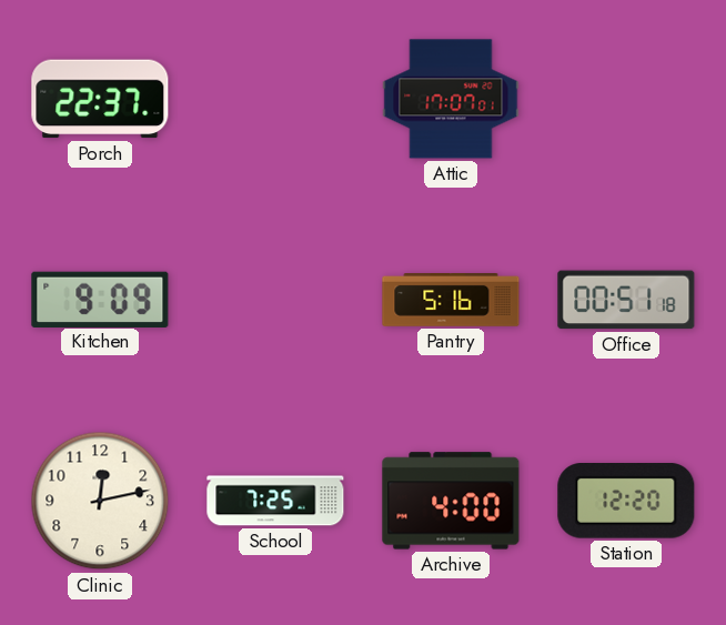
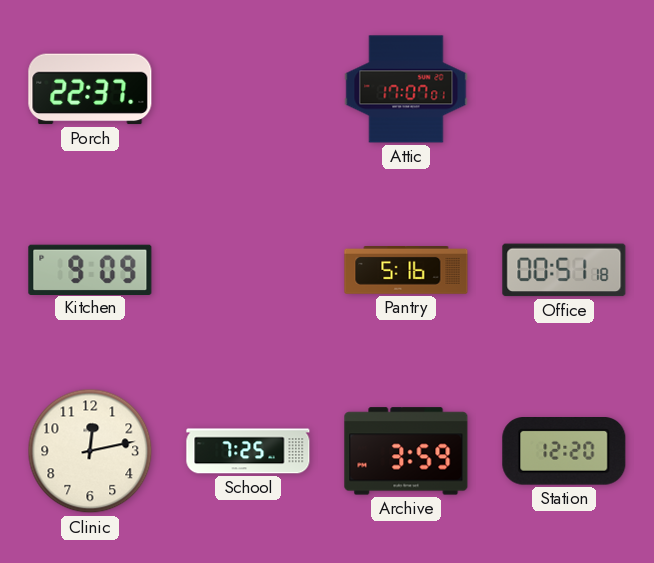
Archive: 4:00 -> 3:59 (406, 451)
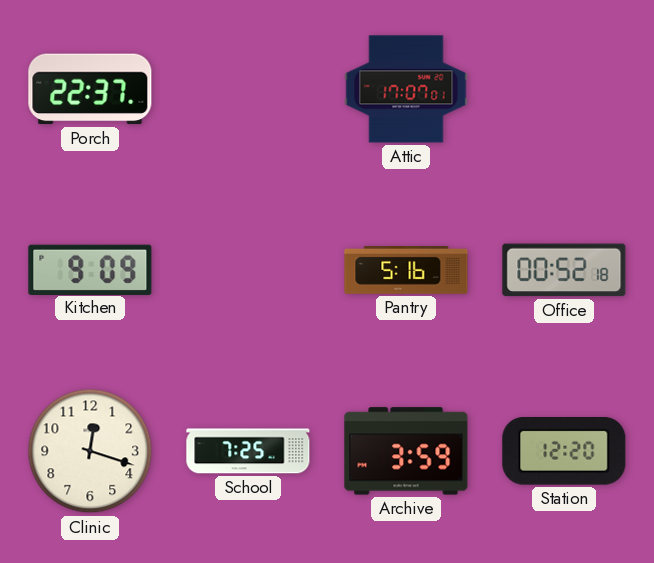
Office: 00:51 -> 00:52 (564, 270)
Clinic: 12:13 -> 12:18 (90, 451)
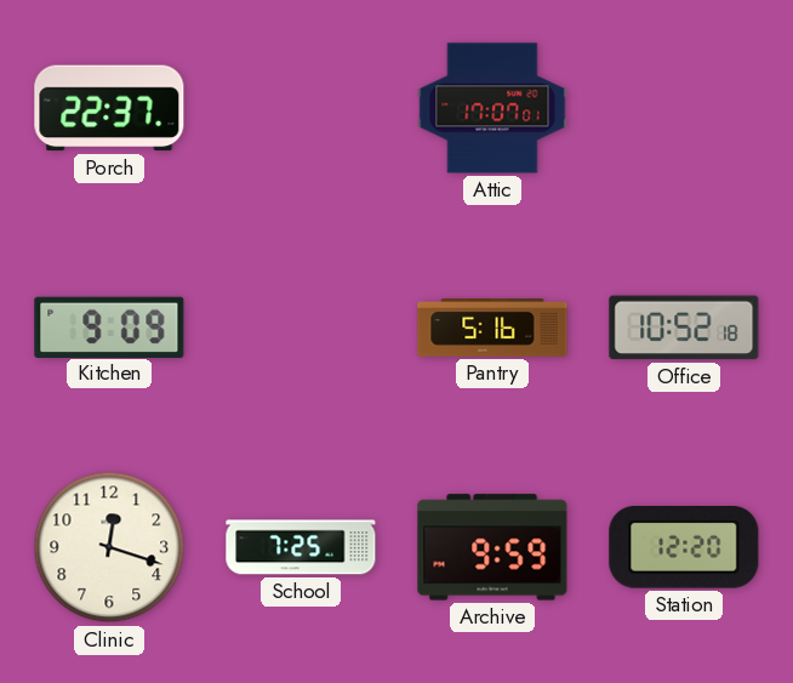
Office: 00:52 -> 10:52 (684, 328)
Archive: 3:59 -> 9:59 (492, 547)
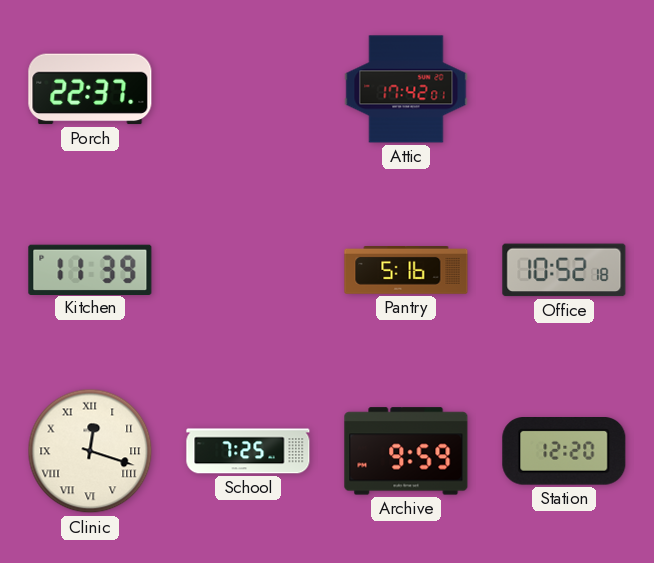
Attic: 17:07 -> 17:42 (406, 89)
Kitchen: 9:09 -> 11:39 (90, 269)
Clinic numerals: Arabic -> Roman (90, 451)
